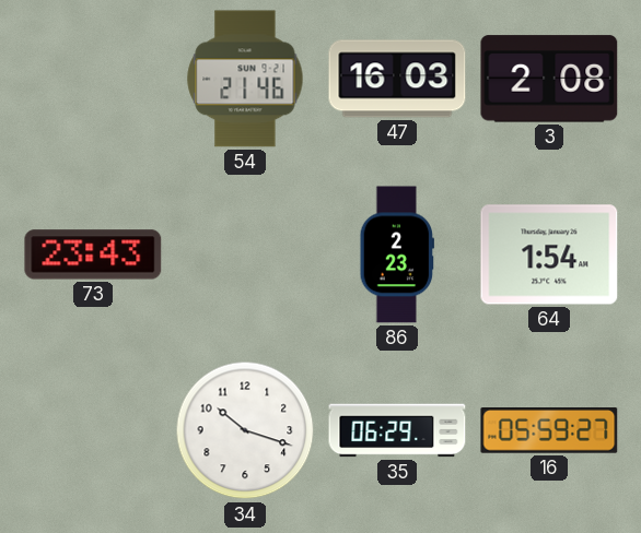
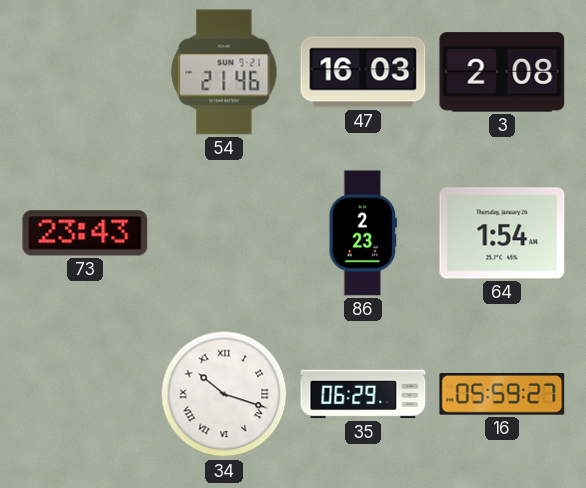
34 numerals: Arabic -> Roman (224, 394)
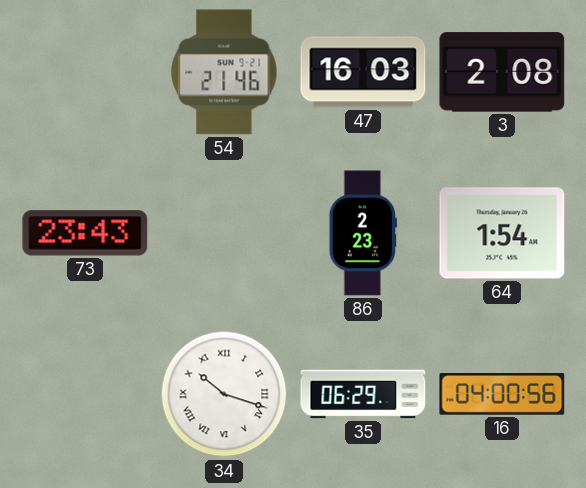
16: 05:59 -> 04:00 (502, 395)
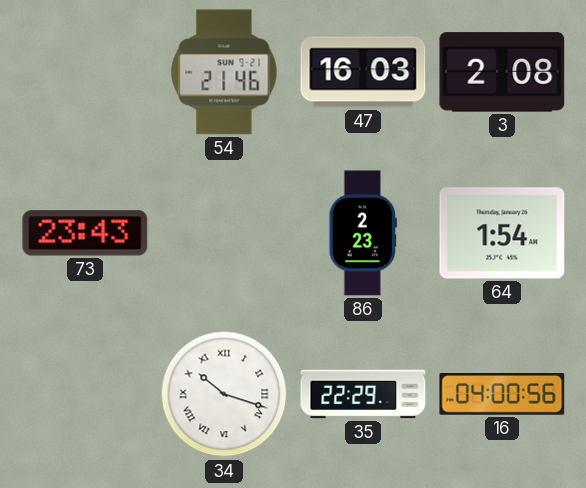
35: 06:29 -> 22:29 (363, 394)
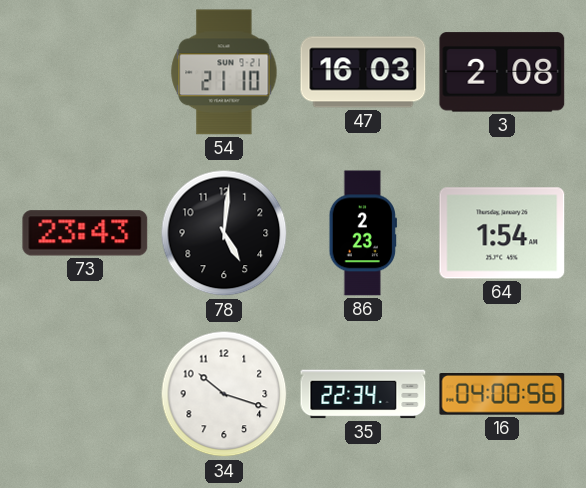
54: 21:46 -> 21:10 (224, 72)
78: none -> 5:01 (224, 233)
34 numerals: Roman -> Arabic (224, 394)
35: 22:29 -> 22:34 (363, 394)
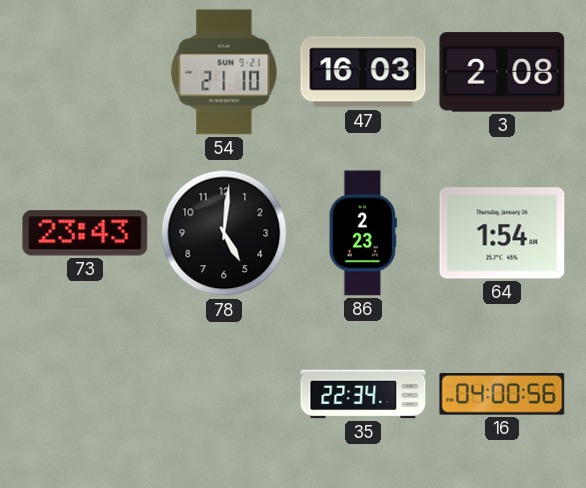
34: 10:18 -> none (224, 394)
